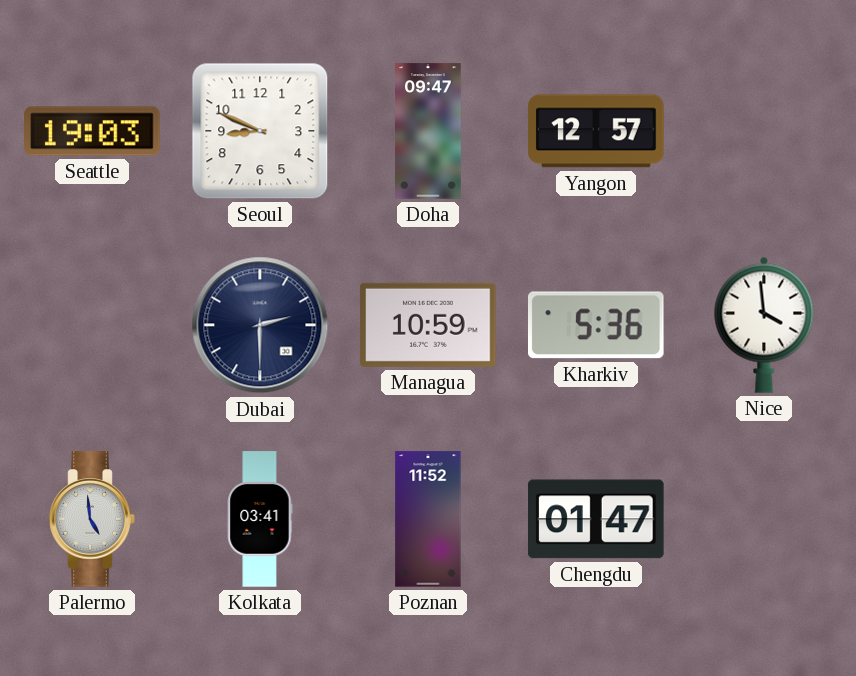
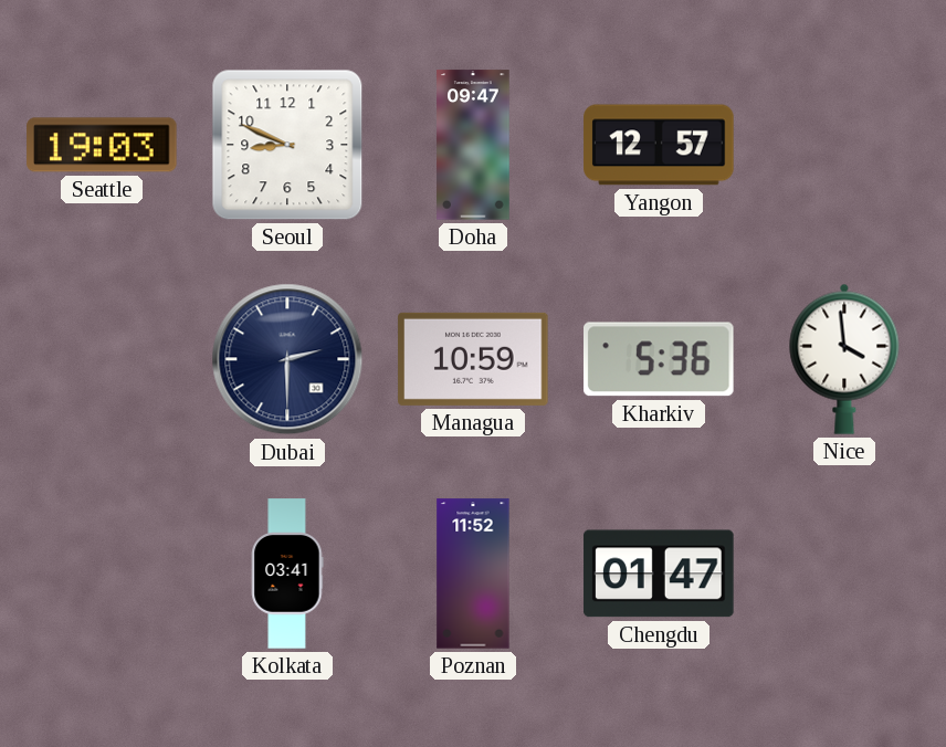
Palermo: 4:59 -> none (92, 519)
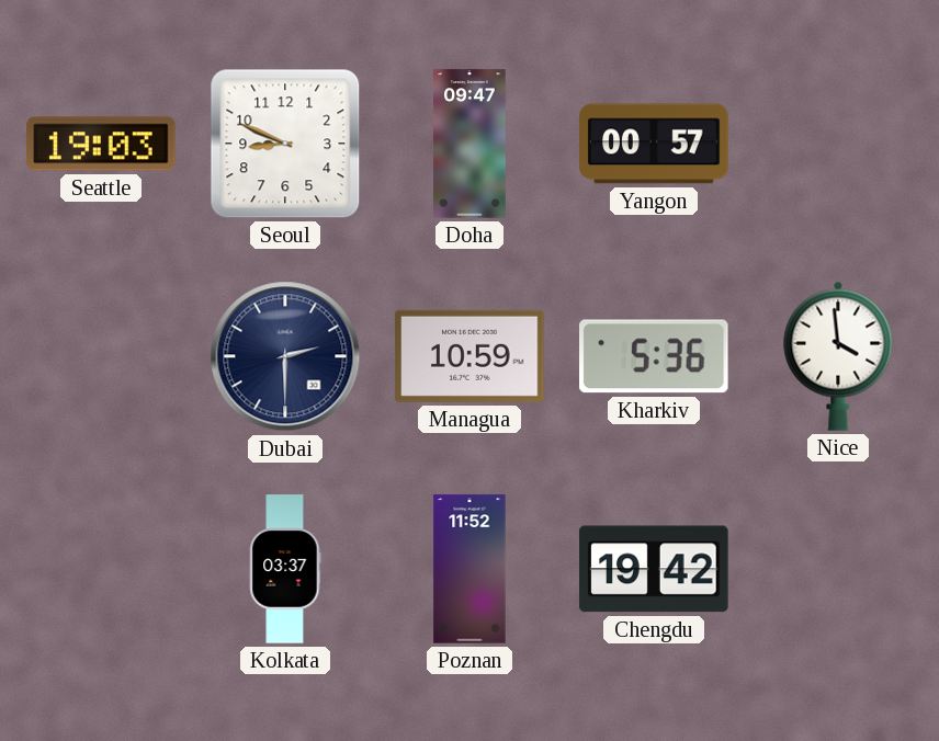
Yangon: 12:57 -> 00:57 (654, 144)
Kolkata: 03:41 -> 03:37 (285, 569)
Chengdu: 01:47 -> 19:42 (654, 569)
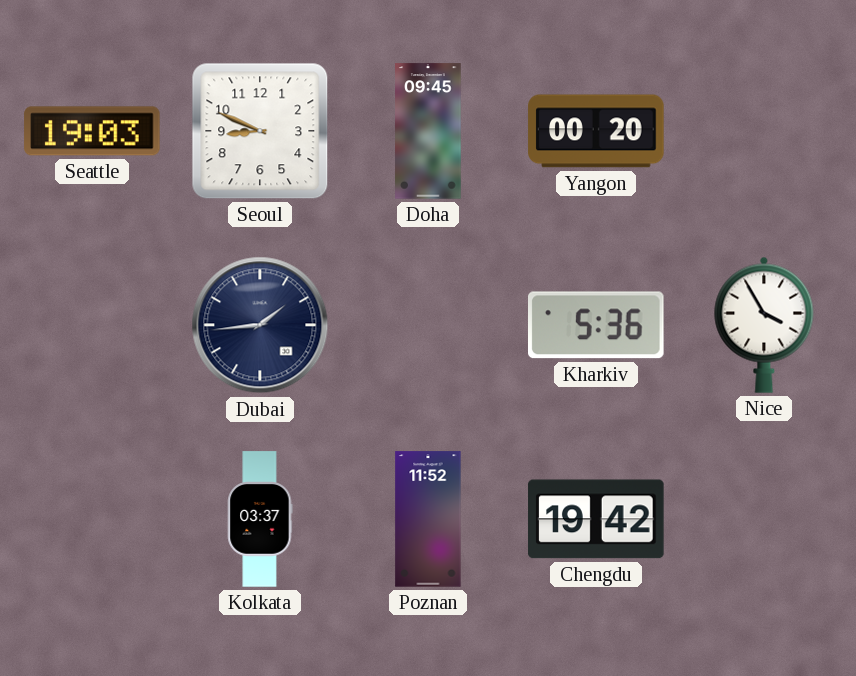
Doha: 09:47 -> 09:45 (428, 131)
Yangon: 00:57 -> 00:20 (596, 131)
Dubai: 2:30 -> 1:44 (260, 325)
Managua: 10:59 -> none (470, 356)
Nice: 3:59 -> 3:55 (764, 325)
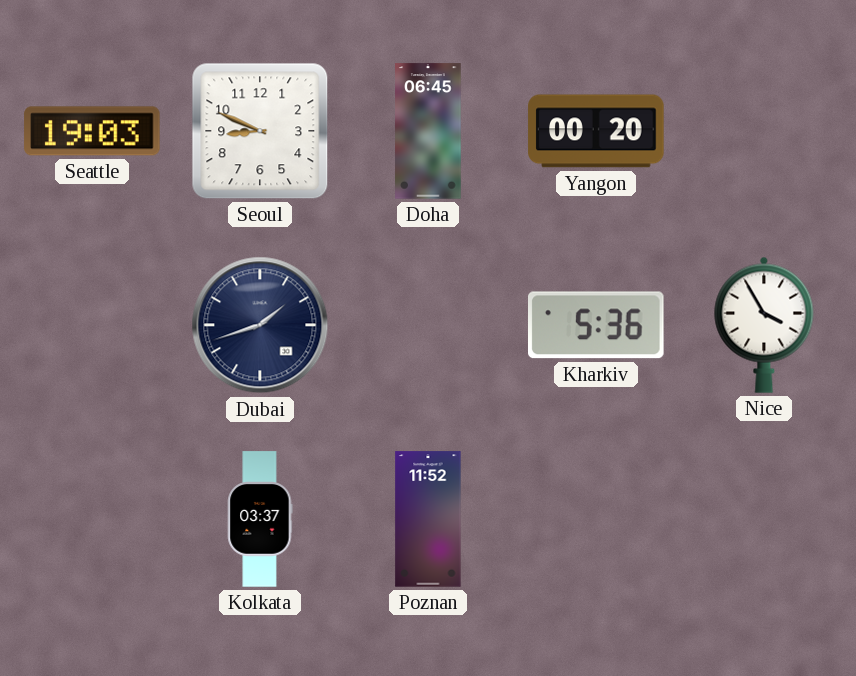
Doha: 09:45 -> 06:45 (428, 131)
Dubai: 1:44 -> 1:42 (260, 325)
Chengdu: 19:42 -> none (596, 519)
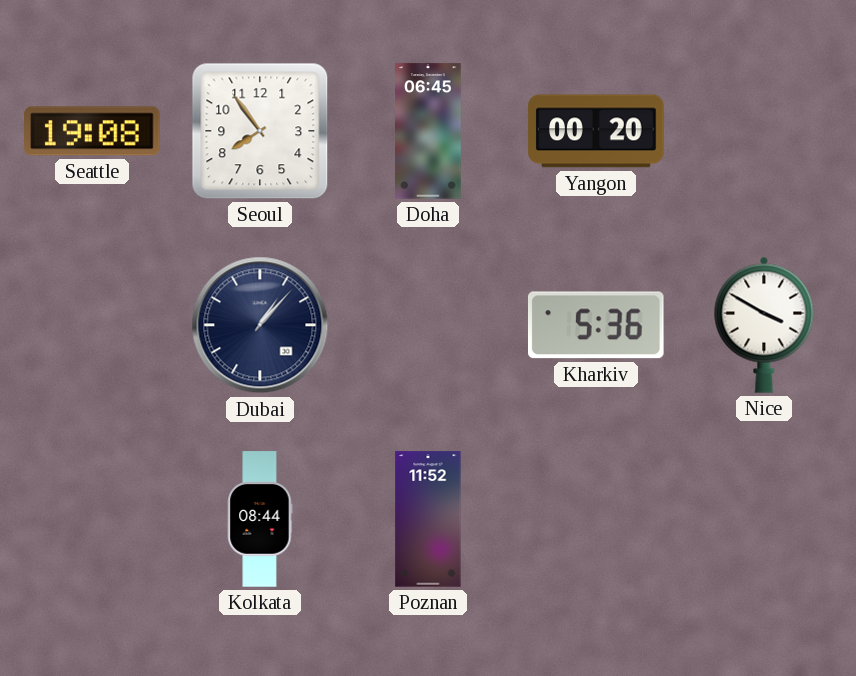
Seattle: 19:03 -> 19:08 (92, 131)
Seoul: 8:49 -> 7:54 (260, 131)
Dubai: 1:42 -> 1:07 (260, 325)
Nice: 3:55 -> 3:50 (764, 325)
Kolkata: 03:37 -> 08:44 (260, 519)
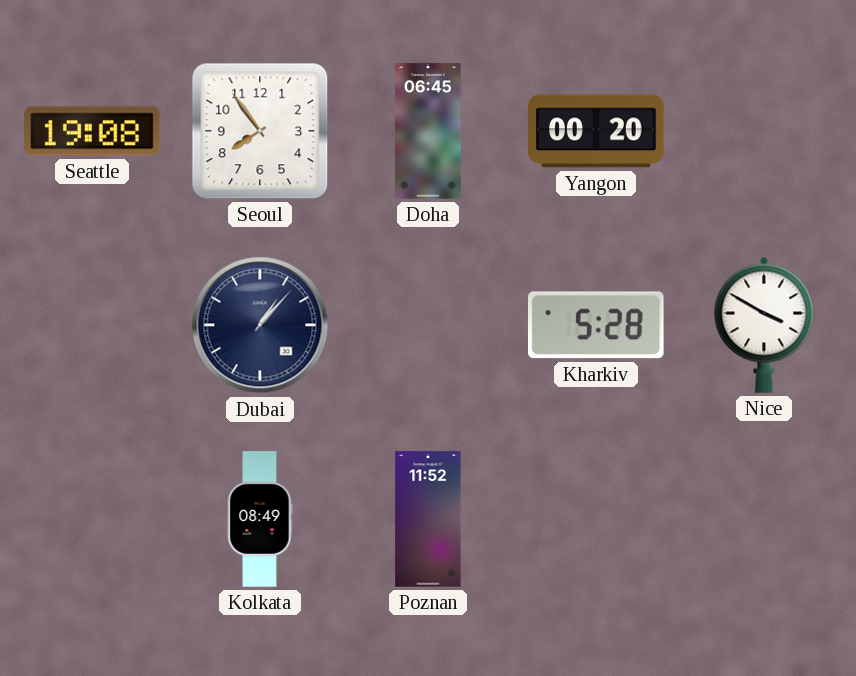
Kharkiv: 5:36 -> 5:28 (597, 325)
Kolkata: 08:44 -> 08:49 (260, 519)
